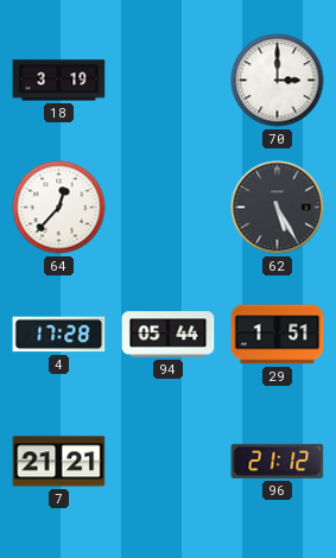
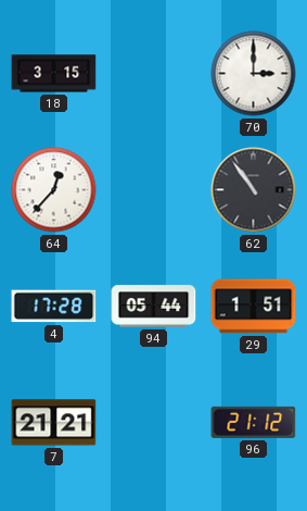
18: 3:19 -> 3:15 (54, 74)
62: 5:25 -> 10:54 (254, 190)
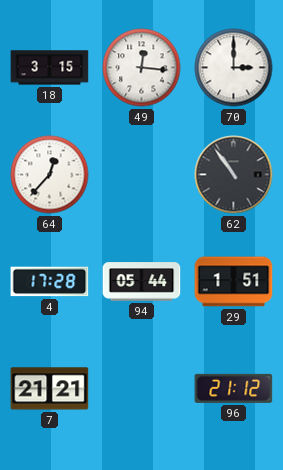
49: none -> 12:16 (142, 68)
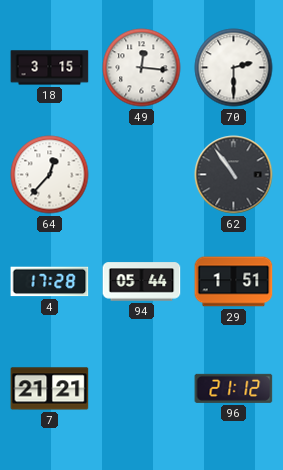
70: 3:00 -> 2:30 (234, 68)
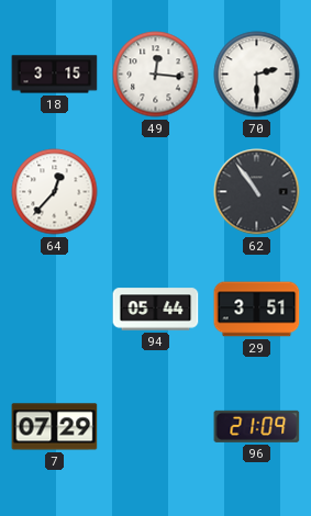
4: 17:28 -> none (50, 282)
29: 1:51 -> 3:51 (257, 310)
7: 21:21 -> 07:29 (55, 427)
96: 21:12 -> 21:09 (257, 426)
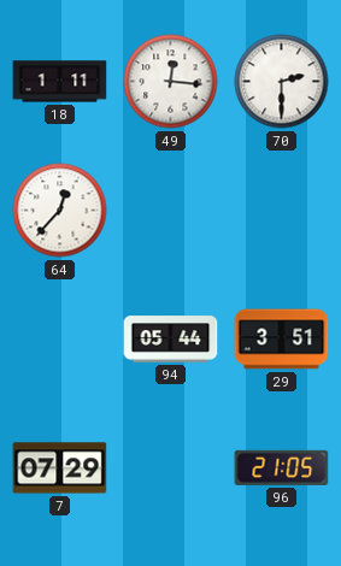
18: 3:15 -> 1:11 (60, 82)
62: 10:54 -> none (257, 192)
96: 21:09 -> 21:05 (282, 467)
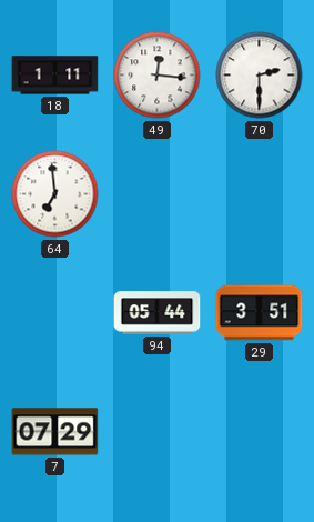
64: 12:37 -> 6:59 (55, 194)
96: 21:05 -> none (282, 467)
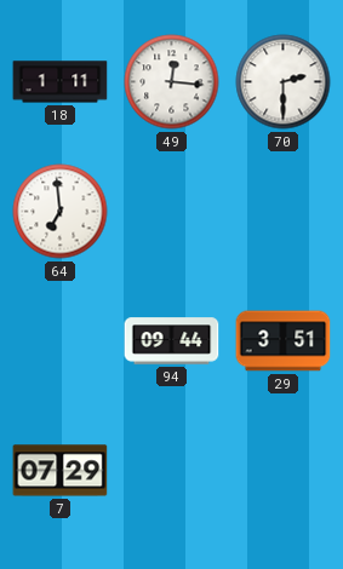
94: 05:44 -> 09:44 (172, 341)
